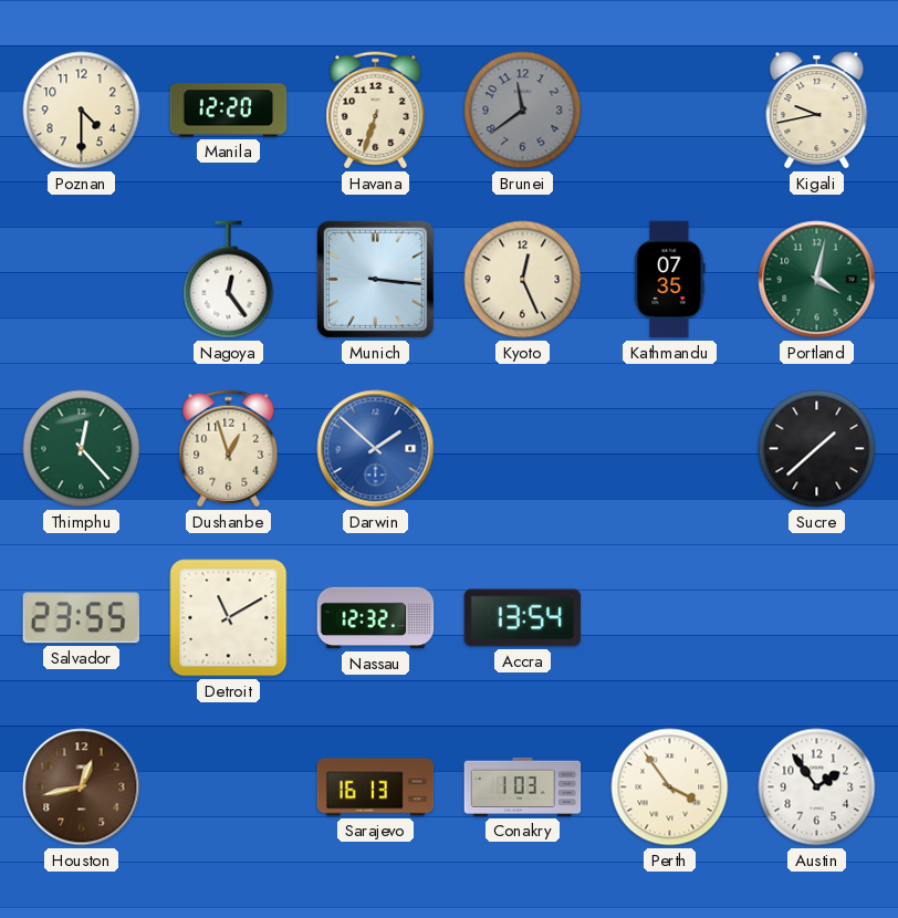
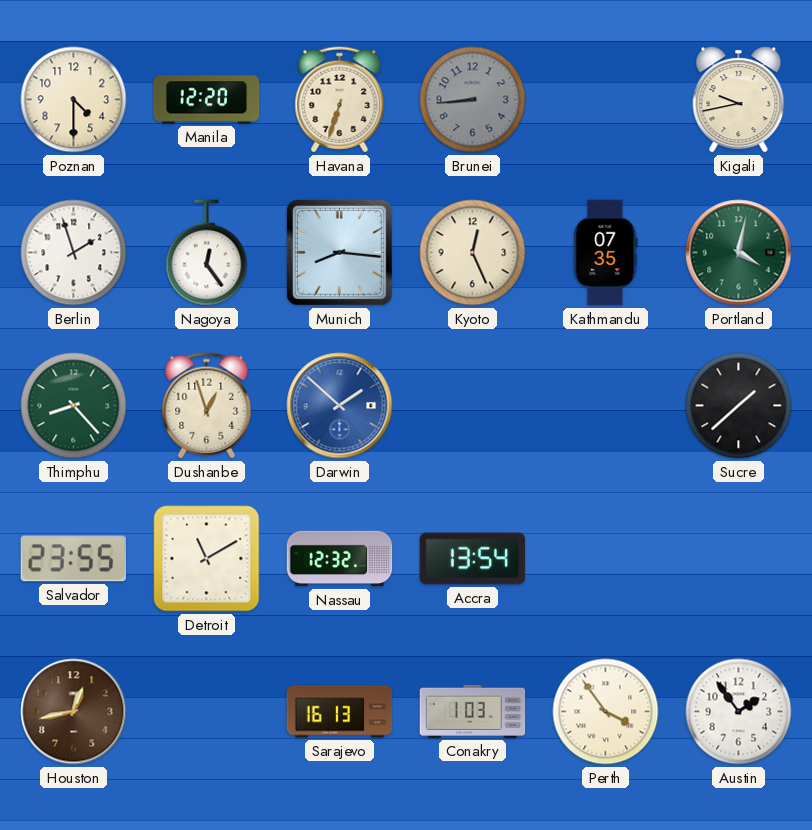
Brunei: 11:39 -> 8:44 (473, 100)
Berlin: none -> 1:57 (74, 253)
Munich: 3:16 -> 8:16 (339, 252)
Thimphu: 12:23 -> 8:23 (74, 406)
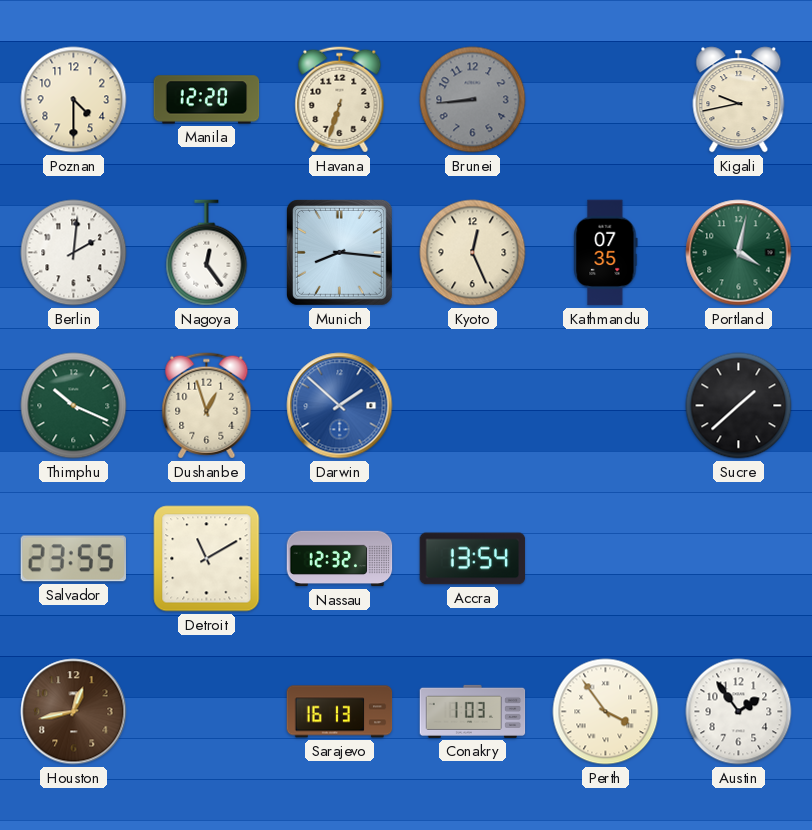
Berlin: 1:57 -> 2:01 (74, 253)
Thimphu: 8:23 -> 10:19 (74, 406)
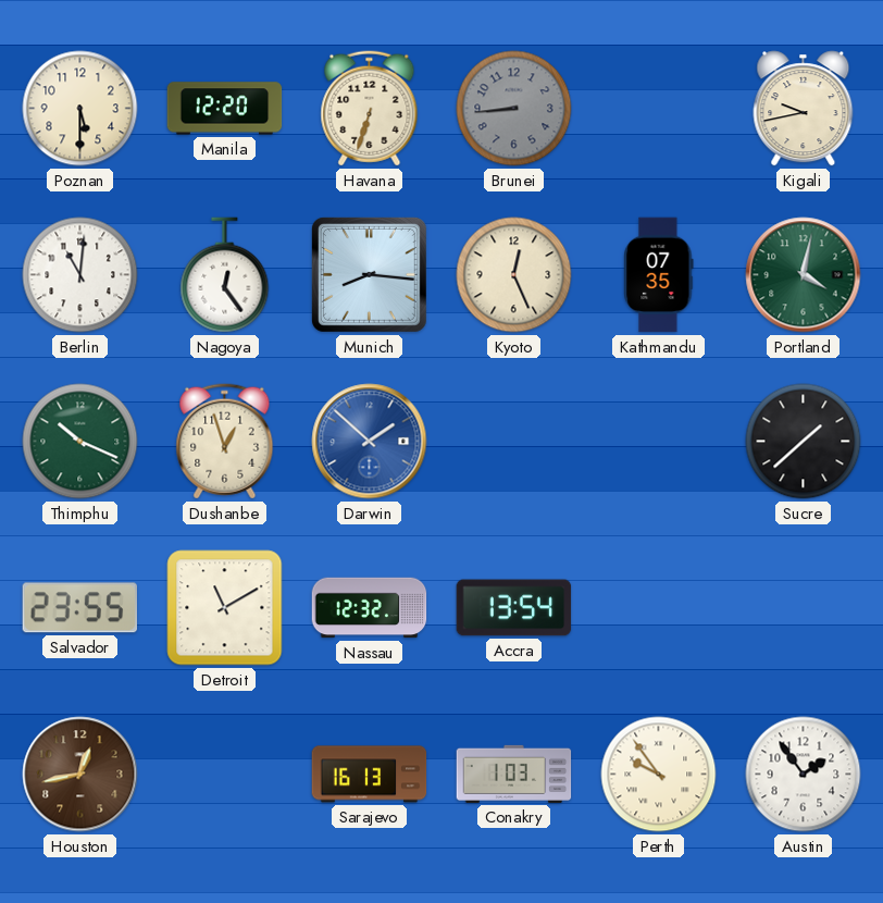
Poznan: 4:30 -> 5:30 (80, 109)
Berlin: 2:01 -> 11:01 (80, 275)
Perth: 3:54 -> 9:54 (659, 775)
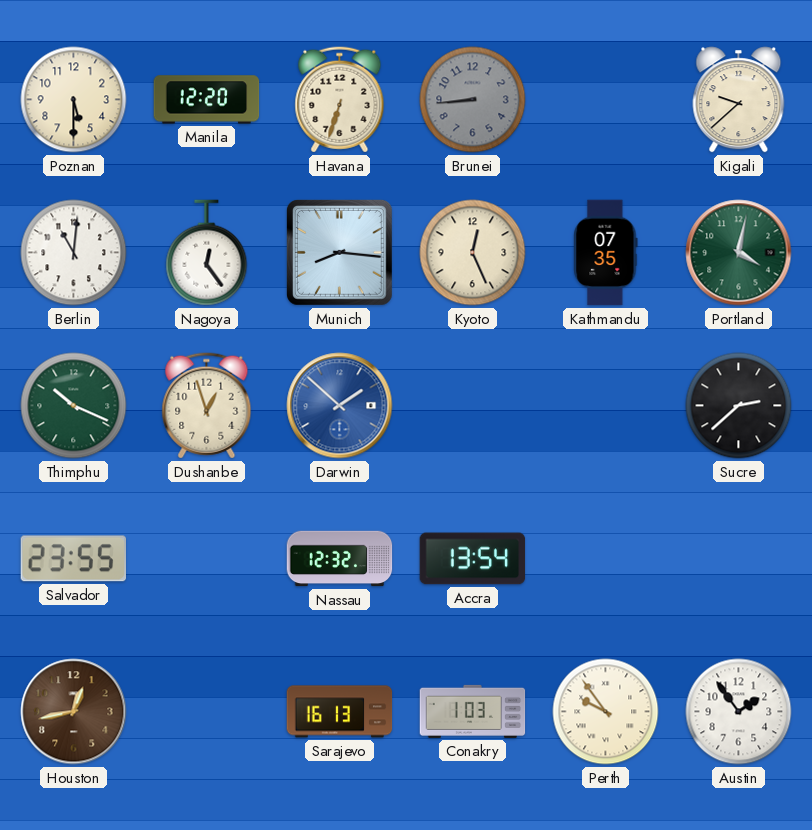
Kigali: 9:43 -> 9:38 (739, 100)
Sucre: 1:38 -> 2:38 (739, 406)
Detroit: 11:10 -> none (225, 608)
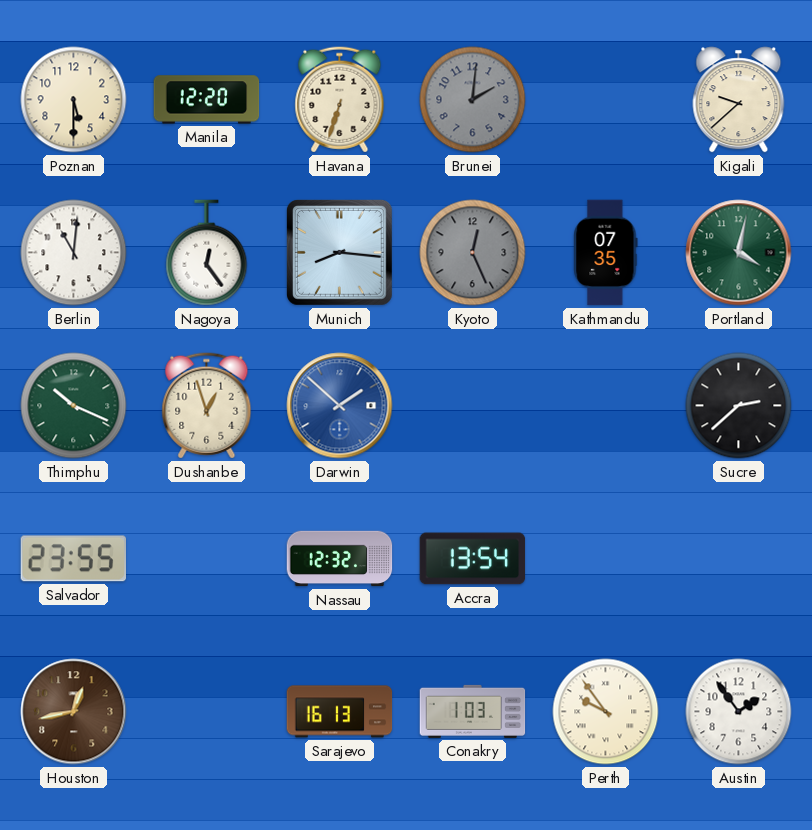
Brunei: 8:44 -> 2:01 (473, 100)
Kyoto dial: cream -> grey (473, 253)
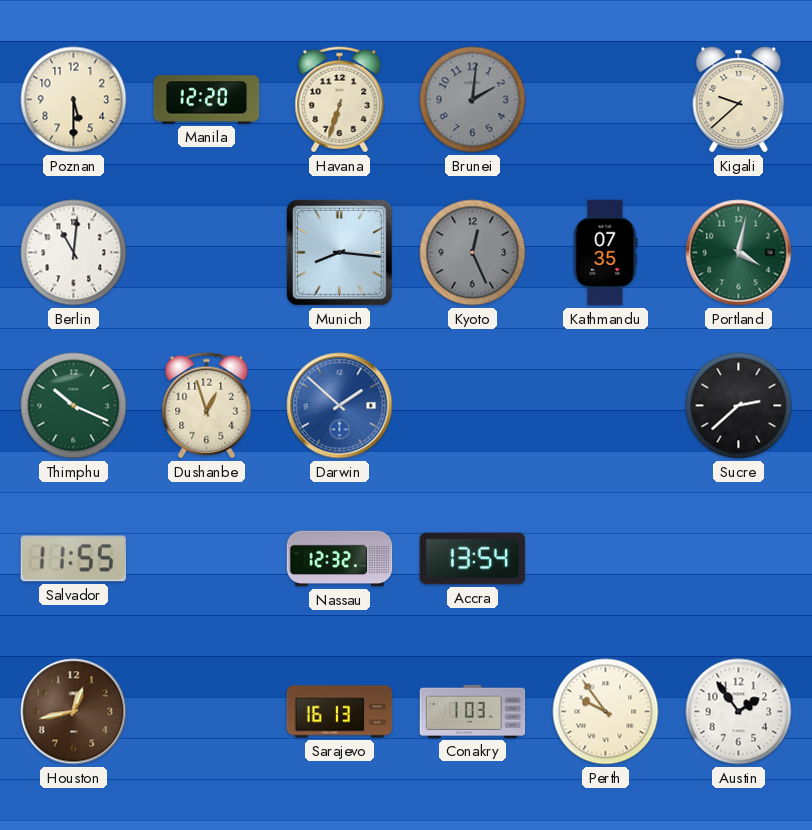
Nagoya: 12:24 -> none (207, 253)
Salvador: 23:55 -> 11:55 (73, 559)
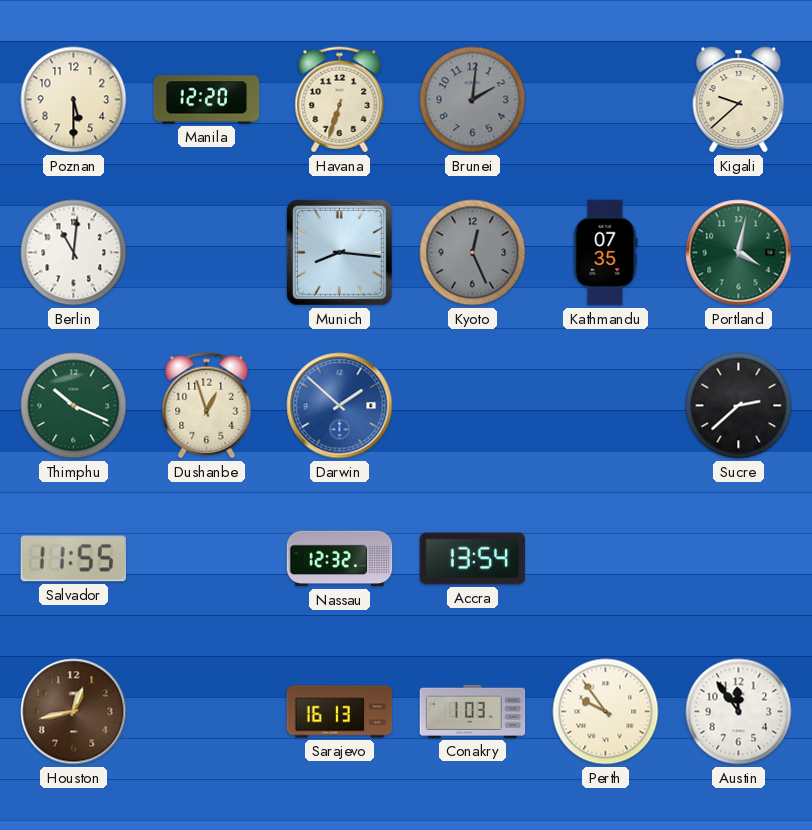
Austin: 1:54 -> 11:54 (739, 712)
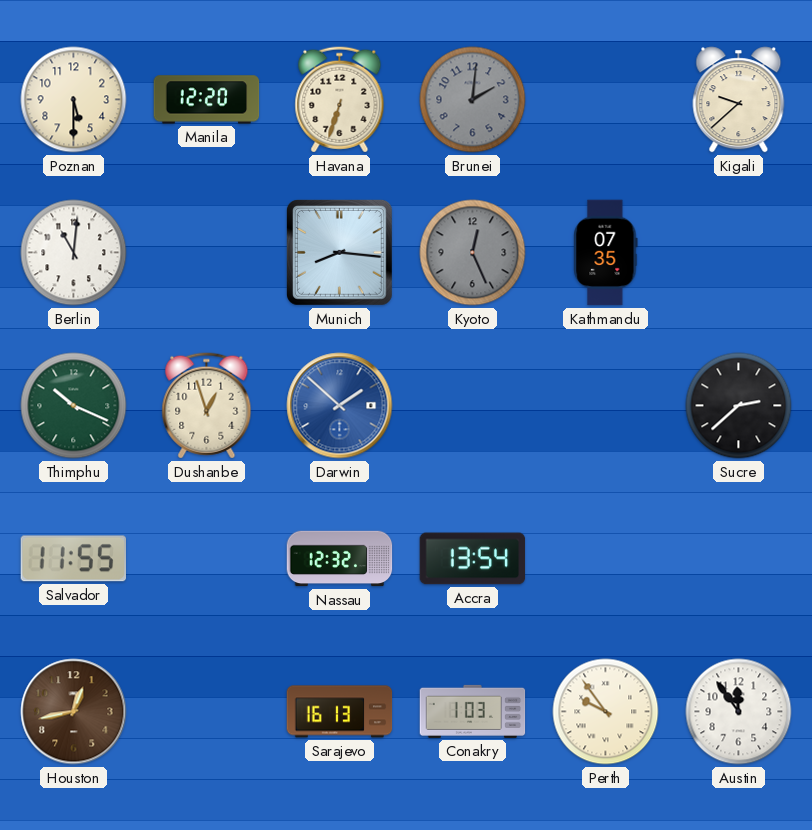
Portland: 4:02 -> none (739, 253)
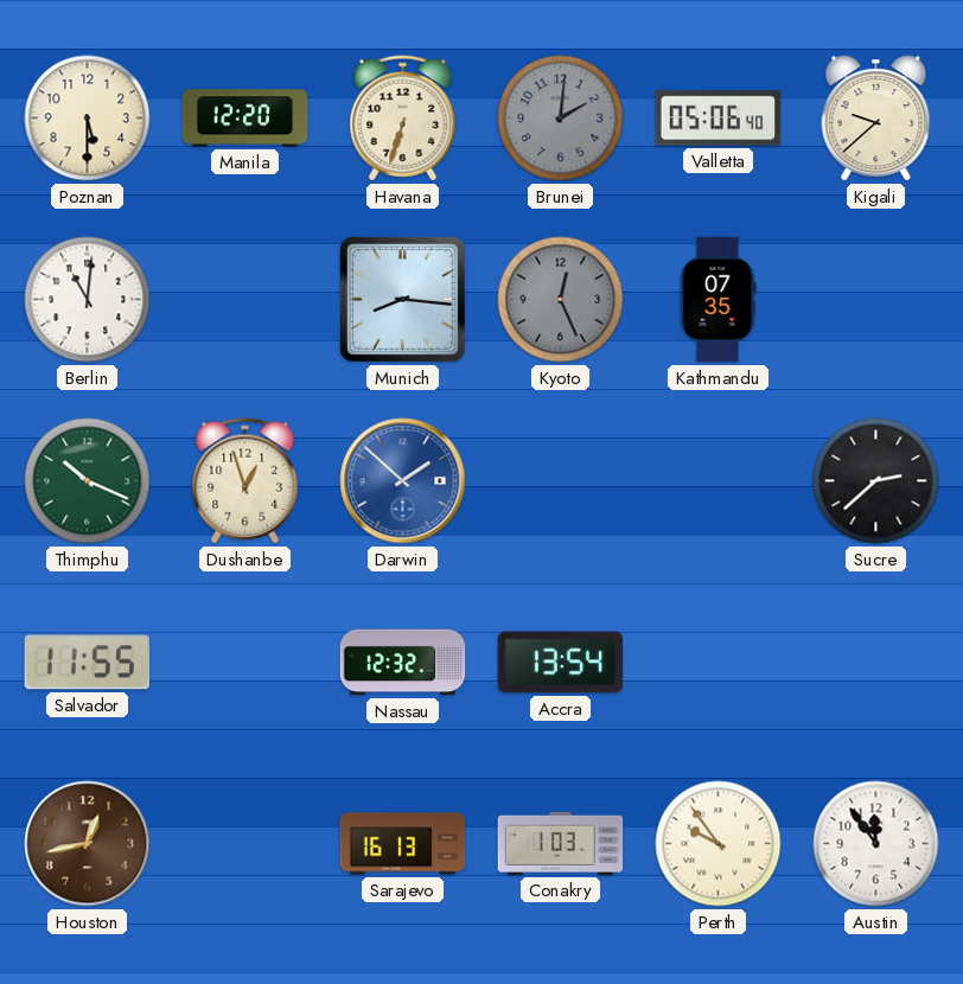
Valletta: none -> 05:06 (719, 119)
